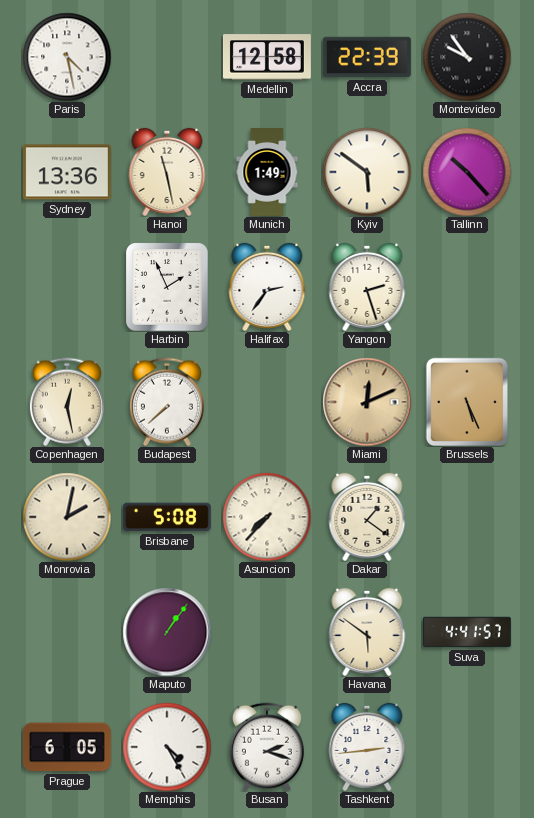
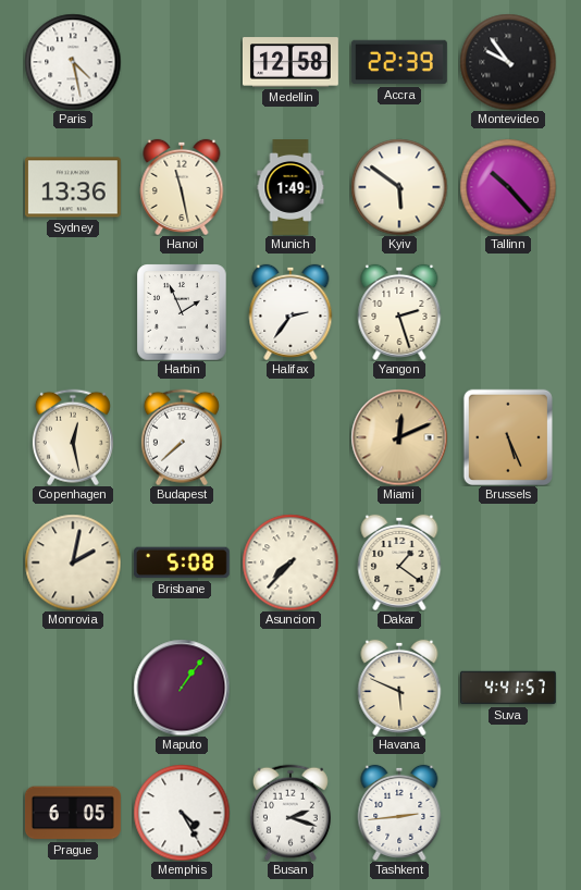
Havana: 5:51 -> 5:49 (399, 688)
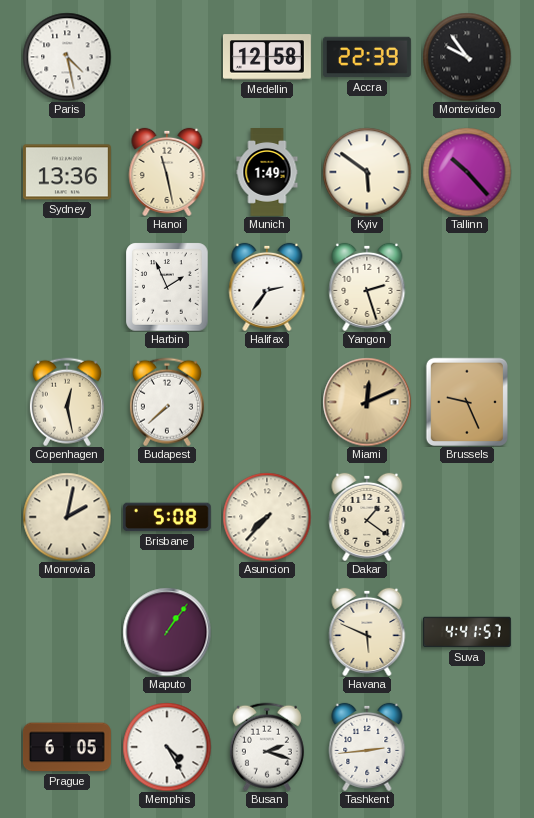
Brussels: 5:26 -> 9:26 (466, 401)
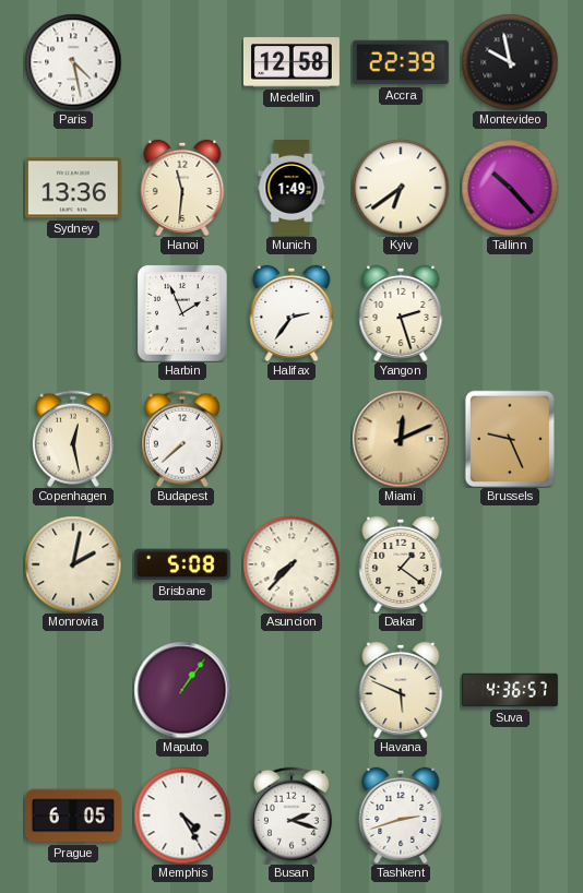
Montevideo: 9:54 -> 9:58 (510, 62)
Hanoi: 11:28 -> 11:31 (182, 188)
Kyiv: 5:51 -> 6:39 (401, 188)
Suva: 4:41 -> 4:36 (510, 690)
Tashkent: 2:44 -> 2:42 (401, 815)
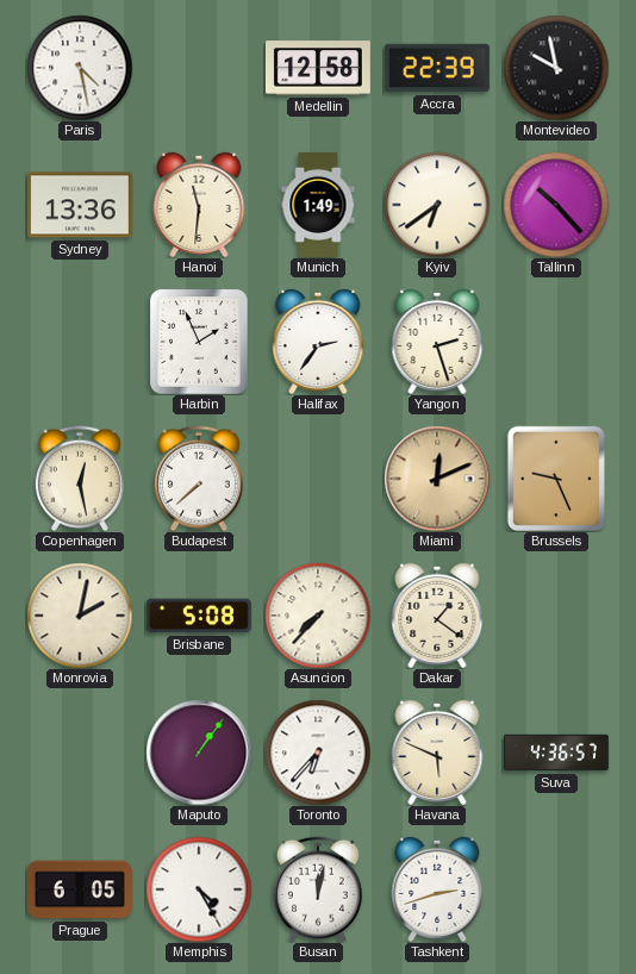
Toronto: none -> 6:37 (318, 753)
Busan: 2:18 -> 12:02 (318, 889)
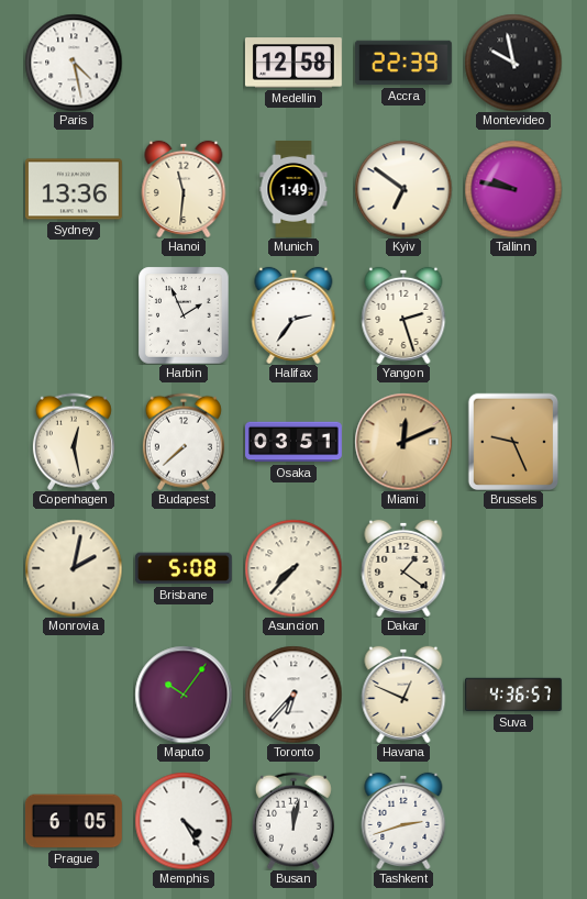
Kyiv: 6:39 -> 6:51 (403, 189)
Tallinn: 10:23 -> 9:47 (513, 189)
Osaka: none -> 03:51 (295, 442)
Maputo: 1:06 -> 10:06 (184, 695)
Havana: 5:49 -> 12:49 (403, 695)
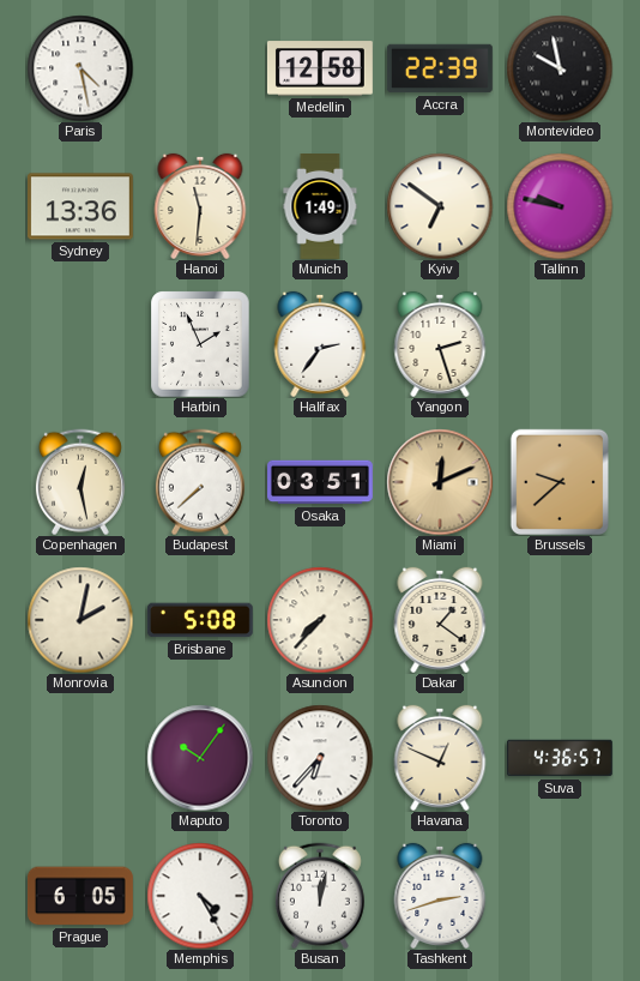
Brussels: 9:26 -> 9:38 (559, 481)
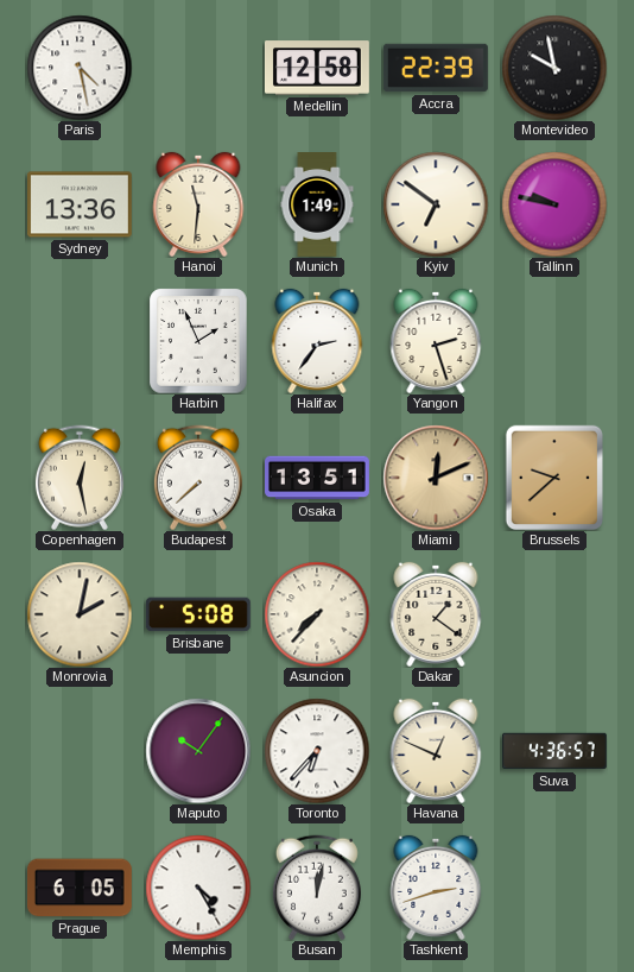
Osaka: 03:51 -> 13:51 (318, 478)
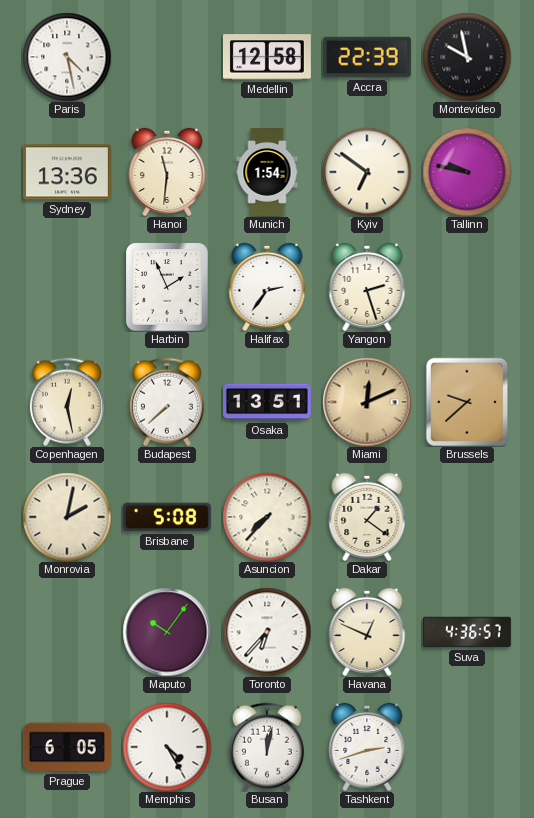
Munich: 1:49 -> 1:54 (267, 173)
